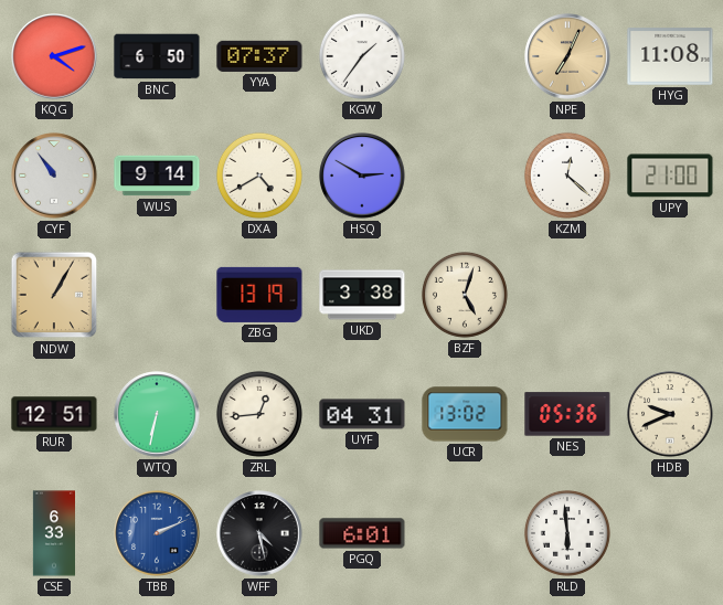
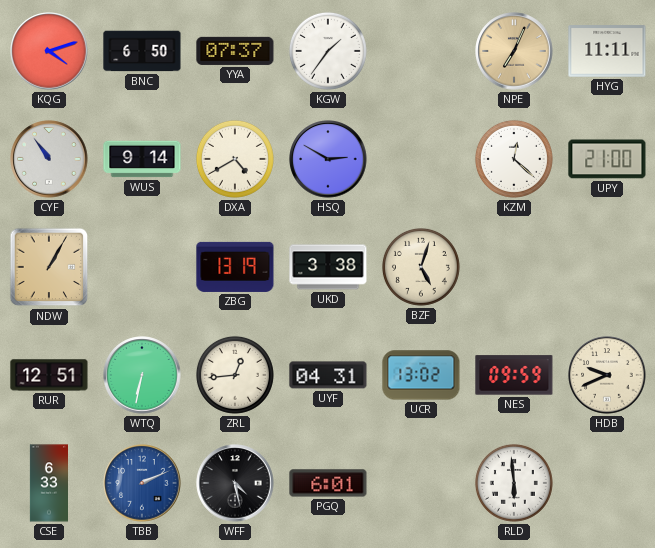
HYG: 11:08 -> 11:11 (607, 51)
NES: 05:36 -> 09:59 (514, 375)
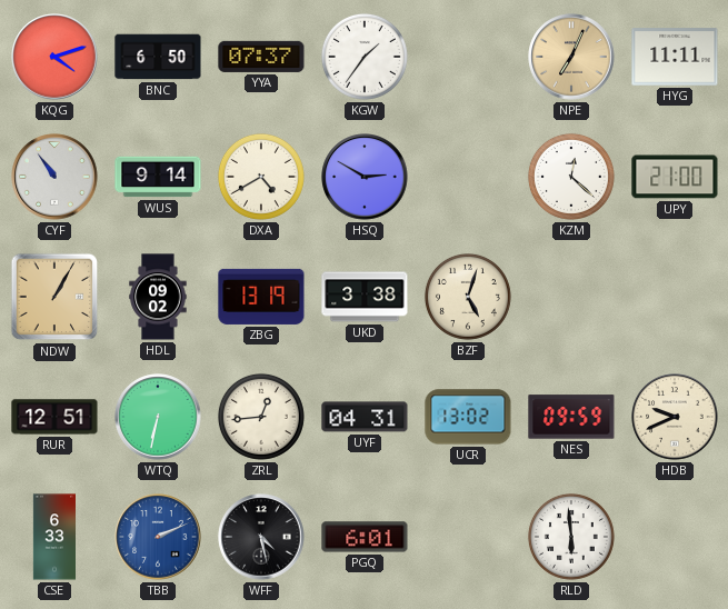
HDL: none -> 09:02 (158, 297)
